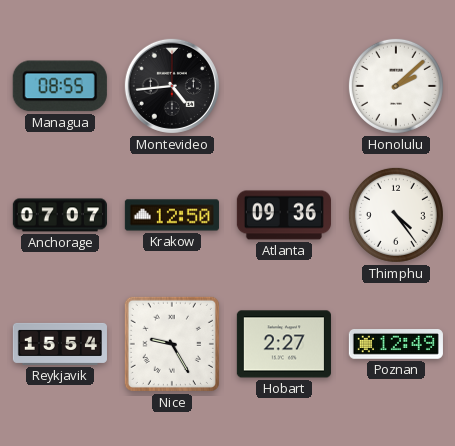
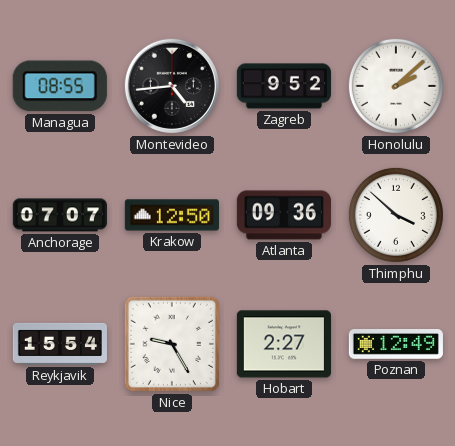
Zagreb: none -> 9:52 (284, 86)
Thimphu: 4:24 -> 3:52 (396, 215)
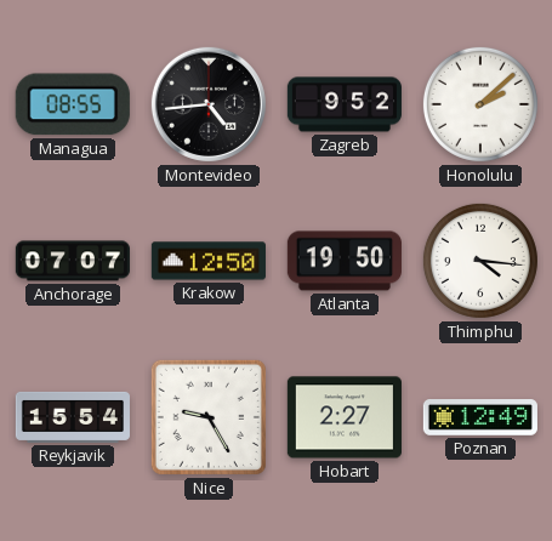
Atlanta: 09:36 -> 19:50 (345, 261)
Thimphu: 3:52 -> 4:16 (480, 261)
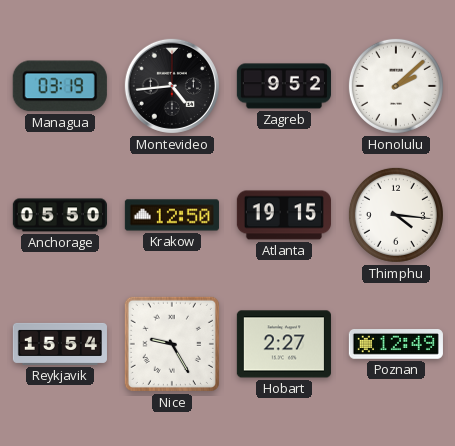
Managua: 08:55 -> 03:19 (60, 86)
Anchorage: 07:07 -> 05:50 (60, 215)
Atlanta: 19:50 -> 19:15 (284, 215)
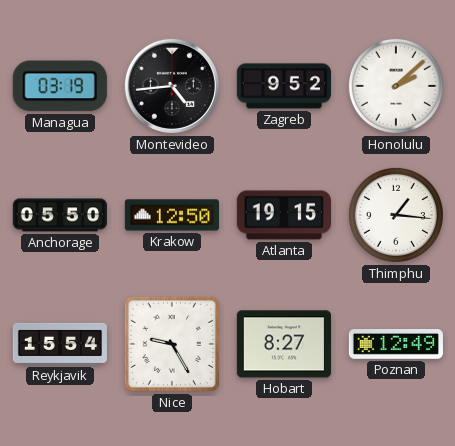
Thimphu: 4:16 -> 1:16 (396, 215)
Hobart: 2:27 -> 8:27 (284, 344)
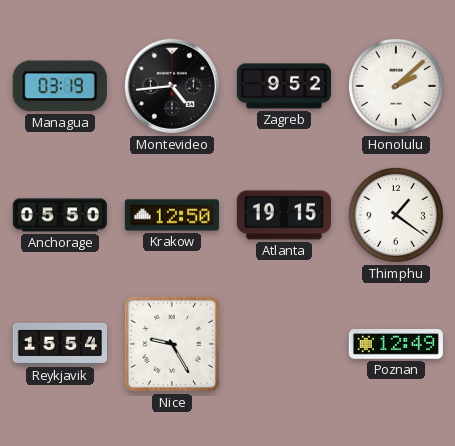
Thimphu: 1:16 -> 1:21 (396, 215)
Hobart: 8:27 -> none (284, 344)
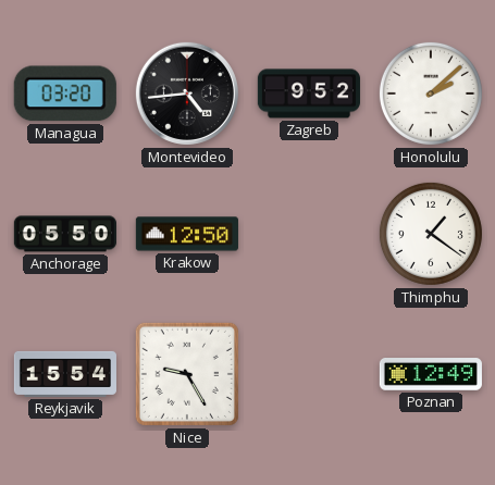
Managua: 03:19 -> 03:20 (65, 94)
Atlanta: 19:15 -> none (284, 215)
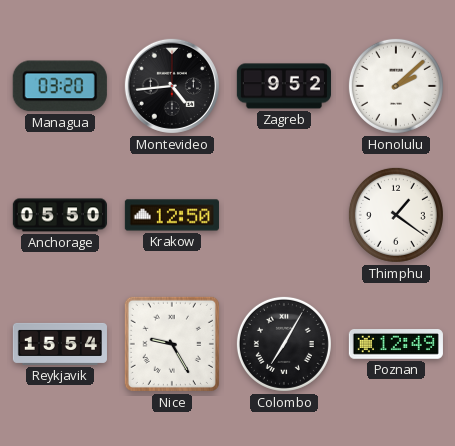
Colombo: none -> 7:05 (284, 344)
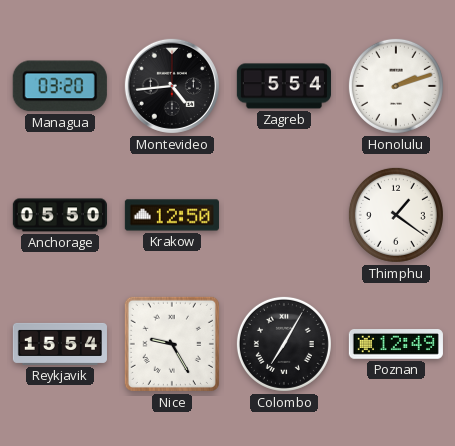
Zagreb: 9:52 -> 5:54 (284, 86)
Honolulu: 2:08 -> 2:12 (396, 86)
